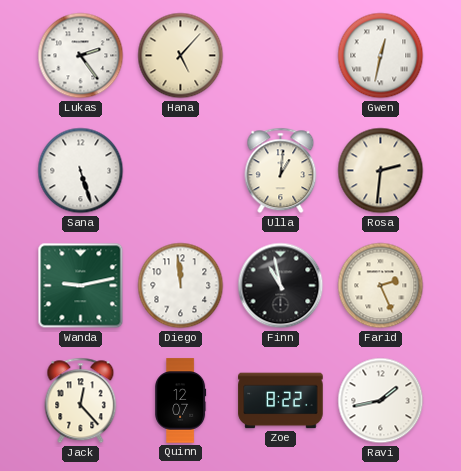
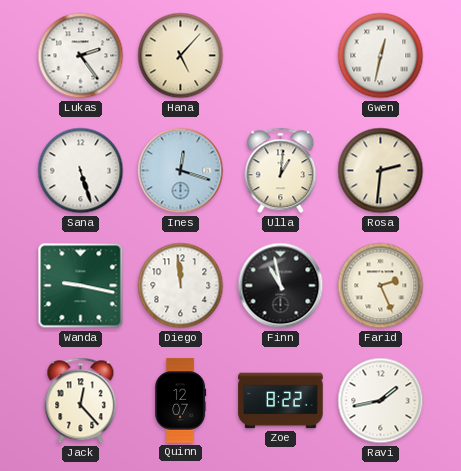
Ines: none -> 12:18 (181, 171)
Wanda: 9:13 -> 9:17 (81, 286)
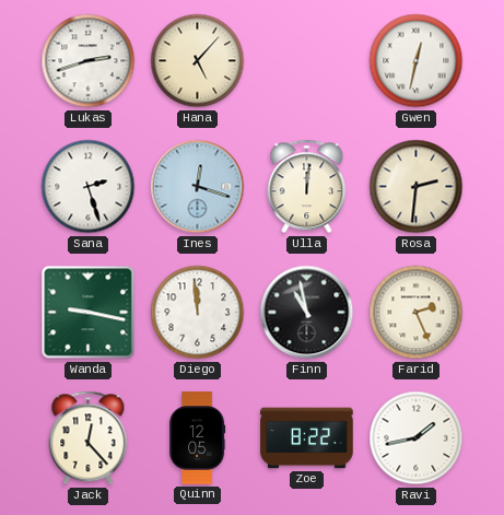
Lukas: 2:24 -> 2:42 (89, 61)
Sana: 5:27 -> 2:27 (89, 187)
Ulla: 1:01 -> 12:01 (307, 187)
Quinn: 12:07 -> 12:05 (198, 438)
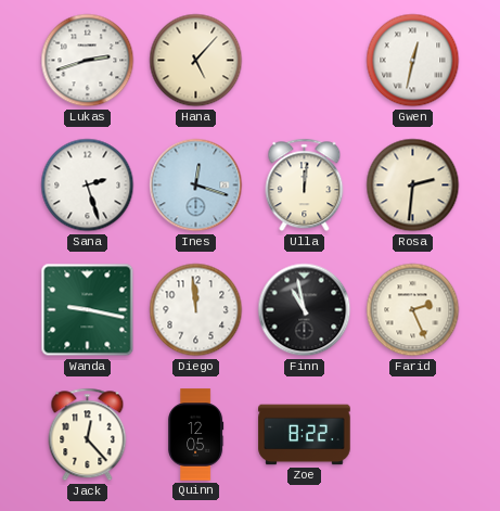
Ravi: 1:43 -> none (417, 438)
